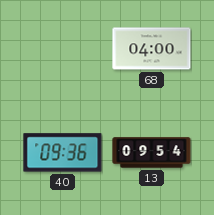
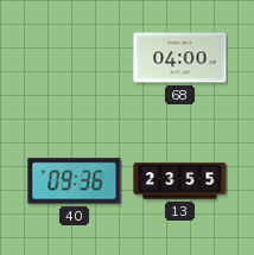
13: 09:54 -> 23:55 (180, 181)
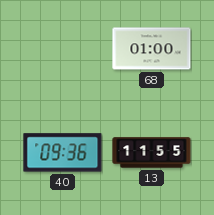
68: 04:00 -> 01:00 (152, 49)
13: 23:55 -> 11:55 (152, 153)
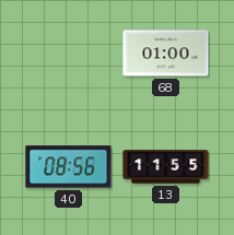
40: 09:36 -> 08:56 (69, 167)
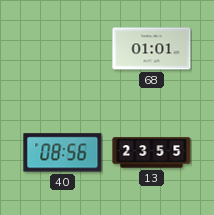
68: 01:00 -> 01:01 (152, 49)
13: 11:55 -> 23:55 (152, 153)
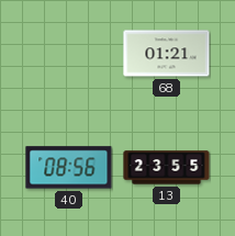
68: 01:01 -> 01:21 (167, 54)
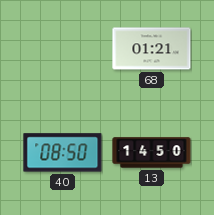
40: 08:56 -> 08:50 (63, 153)
13: 23:55 -> 14:50 (152, 153)
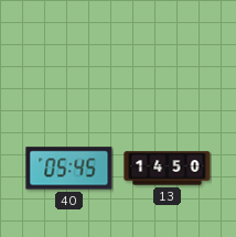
68: 01:21 -> none (152, 49)
40: 08:50 -> 05:45 (69, 169)
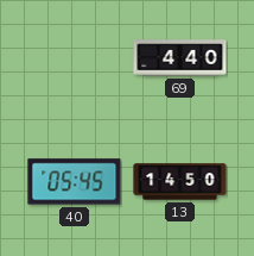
69: none -> 4:40 (180, 58)
